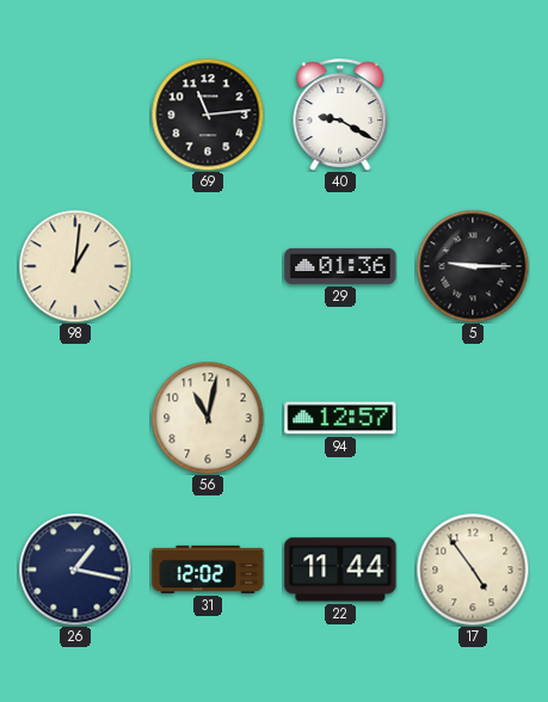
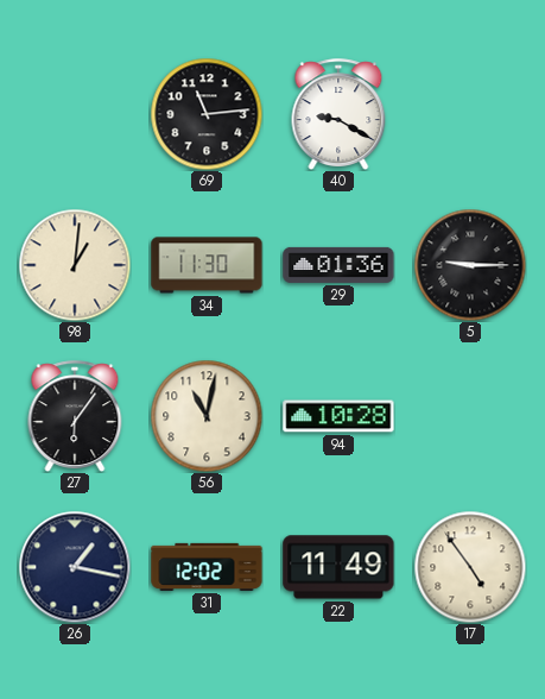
34: none -> 11:30 (207, 265)
27: none -> 6:06 (75, 416)
94: 12:57 -> 10:28 (338, 416)
22: 11:44 -> 11:49 (338, 567)
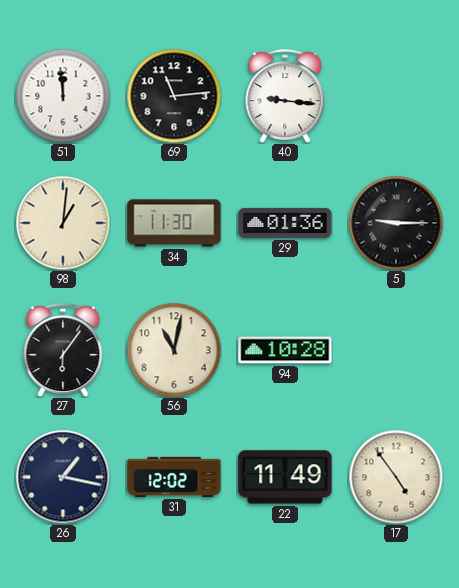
51: none -> 11:59 (63, 96)
40: 9:20 -> 9:16 (285, 96)
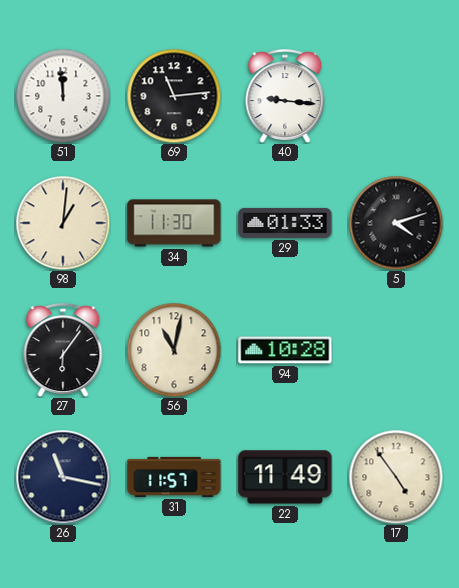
29: 01:36 -> 01:33 (285, 223)
5: 9:15 -> 4:12 (396, 223)
26: 1:17 -> 11:17 (63, 477)
31: 12:02 -> 11:57 (174, 477)
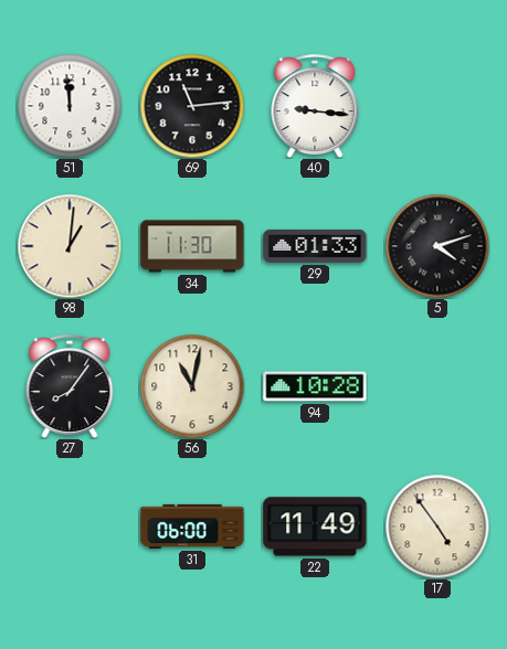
27: 6:06 -> 8:06 (70, 386)
26: 11:17 -> none (63, 477)
31: 11:57 -> 06:00 (192, 526)
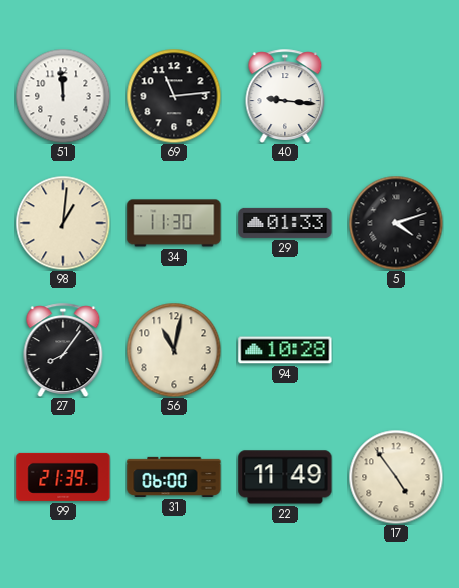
99: none -> 21:39 (63, 477)
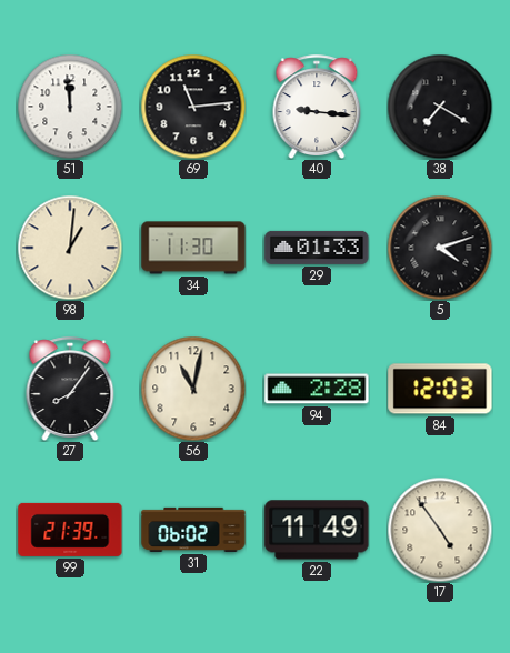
38: none -> 7:20 (440, 107)
94: 10:28 -> 2:28 (317, 389)
84: none -> 12:03 (440, 389)
31: 06:00 -> 06:02 (193, 530)
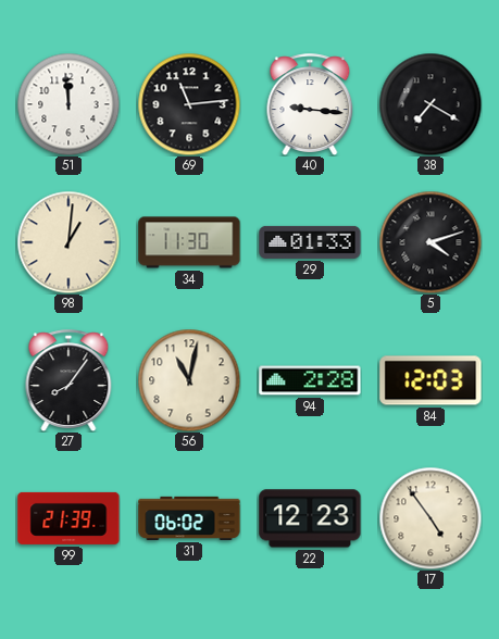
22: 11:49 -> 12:23 (310, 518)
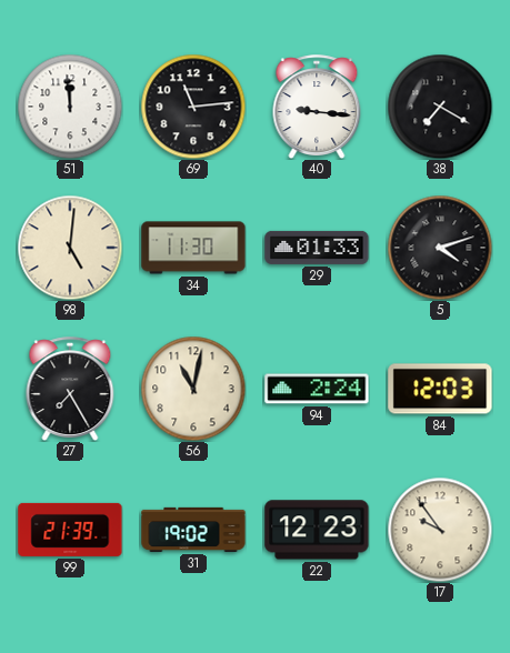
98: 1:01 -> 5:01 (70, 248)
27: 8:06 -> 7:25 (70, 389)
94: 2:28 -> 2:24 (317, 389)
31: 06:02 -> 19:02 (193, 530)
17: 4:54 -> 9:54 (440, 530)
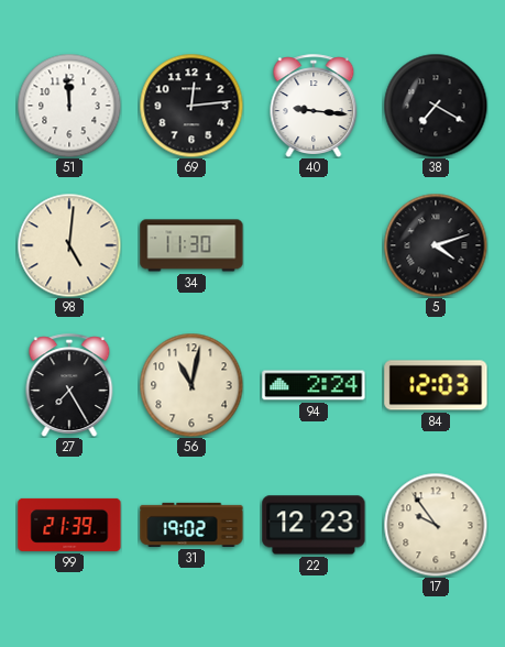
69: 11:14 -> 12:14 (191, 106)
29: 01:33 -> none (317, 248)
